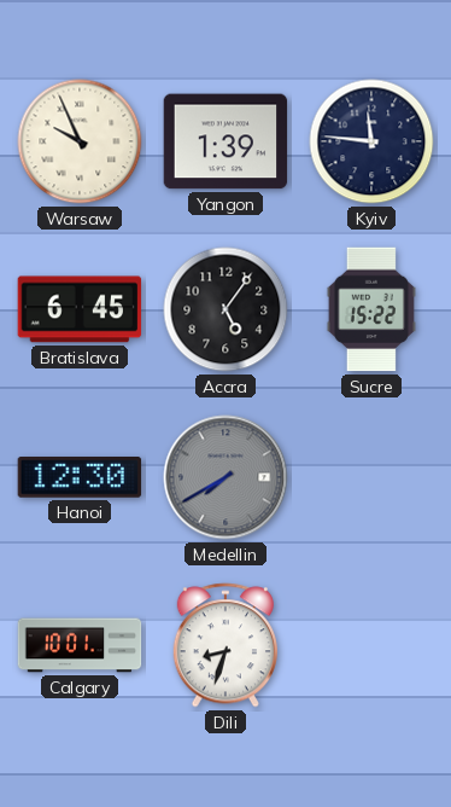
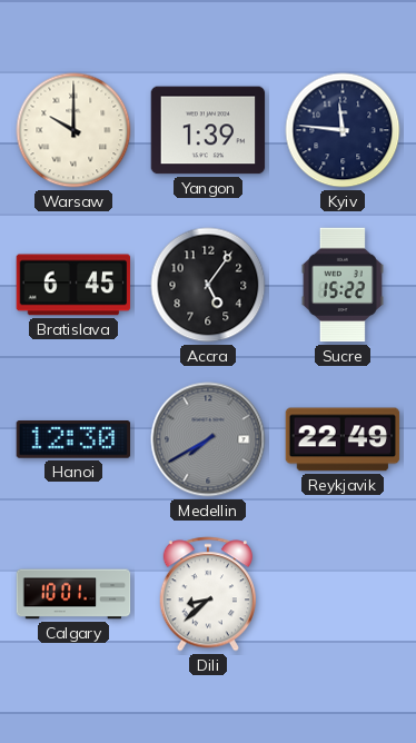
Warsaw: 9:56 -> 10:00 (73, 130)
Reykjavik: none -> 22:49 (343, 439)
Dili: 8:33 -> 8:38 (207, 594)
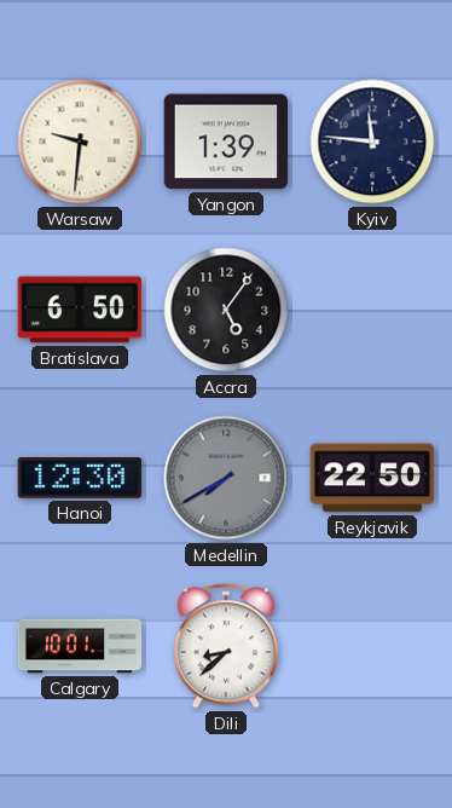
Warsaw: 10:00 -> 9:31 (80, 142)
Bratislava: 6:45 -> 6:50 (80, 310)
Sucre: 15:22 -> none (343, 285)
Reykjavik: 22:49 -> 22:50 (372, 478)
